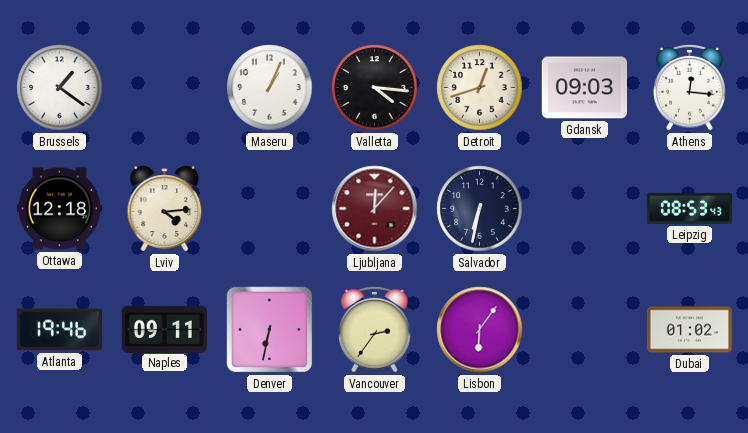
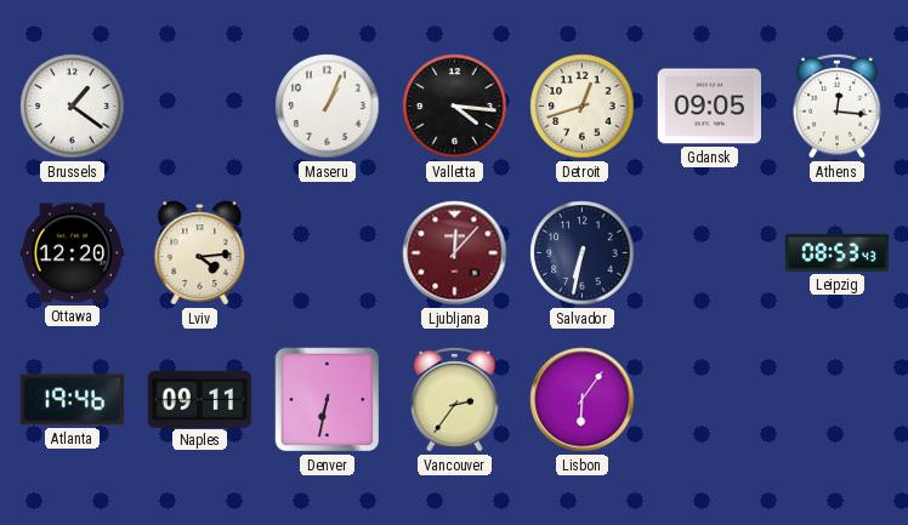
Gdansk: 09:03 -> 09:05 (709, 107)
Ottawa: 12:18 -> 12:20 (72, 253)
Dubai: 01:02 -> none (690, 330)
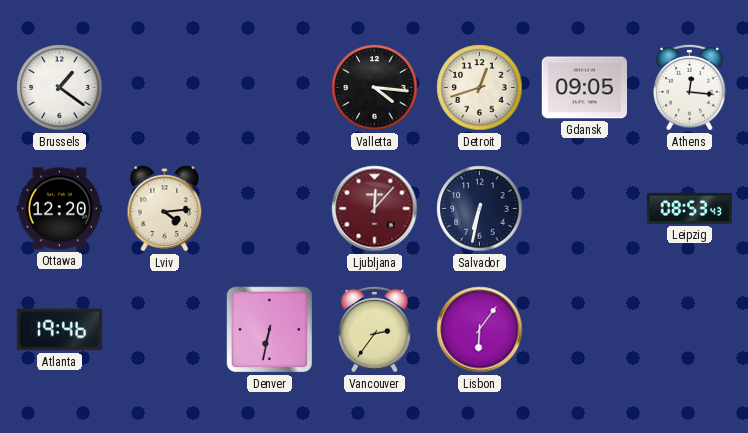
Maseru: 1:04 -> none (328, 107)
Naples: 09:11 -> none (199, 399)
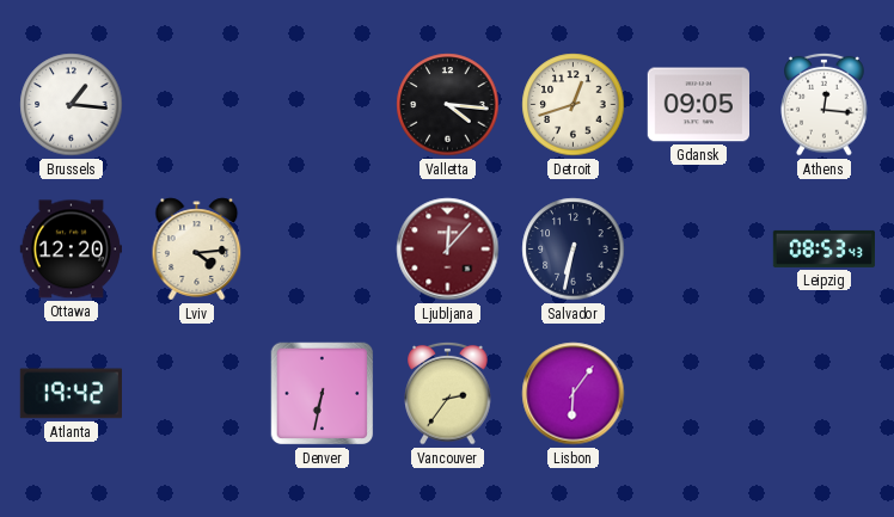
Brussels: 1:21 -> 1:16 (72, 105)
Atlanta: 19:46 -> 19:42 (71, 394)
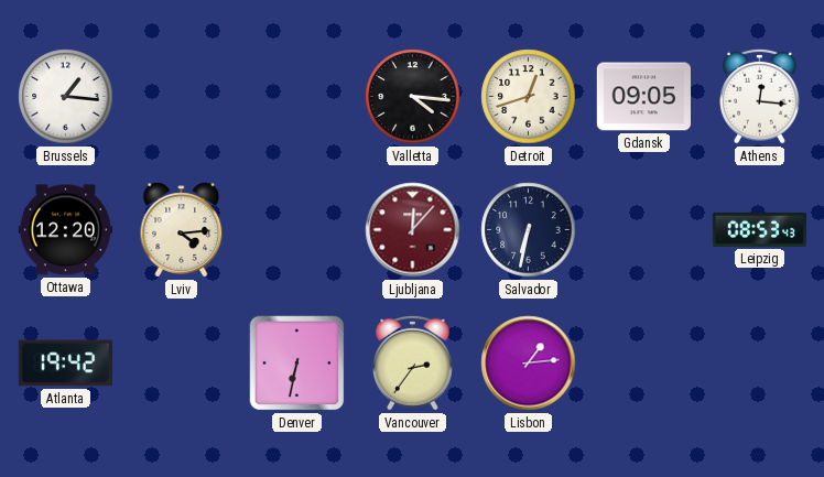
Lisbon: 6:06 -> 1:14 (529, 364)
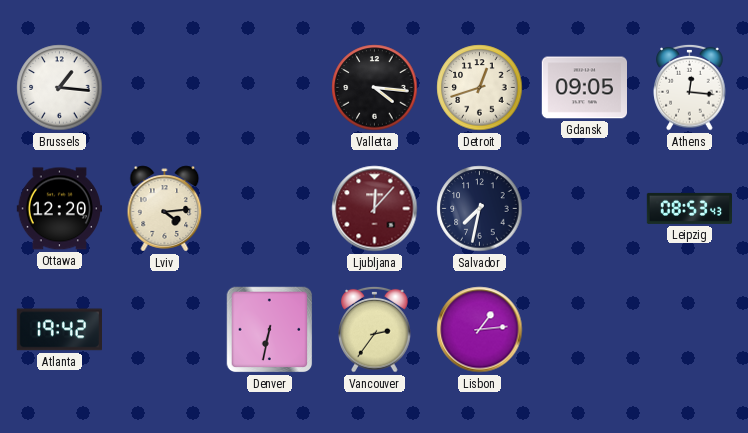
Salvador: 6:32 -> 7:32 (480, 209)
